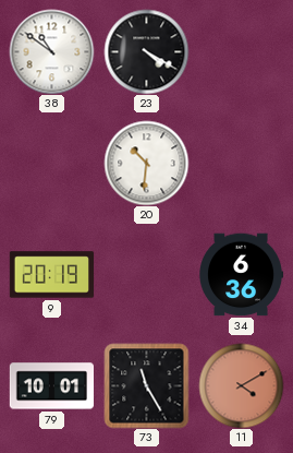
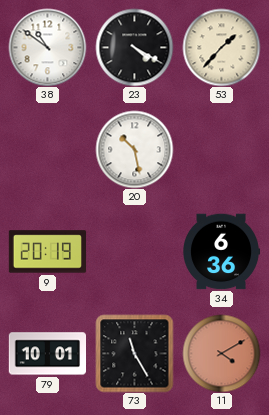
53: none -> 1:37 (221, 47)
20: 10:31 -> 10:28 (134, 149)
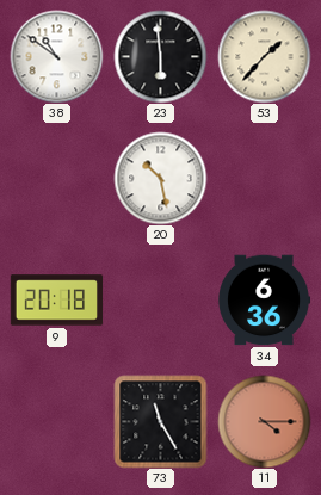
23: 4:20 -> 5:59 (160, 56)
9: 20:19 -> 20:18 (56, 301)
79: 10:01 -> none (47, 354)
11: 4:10 -> 4:15 (264, 421)
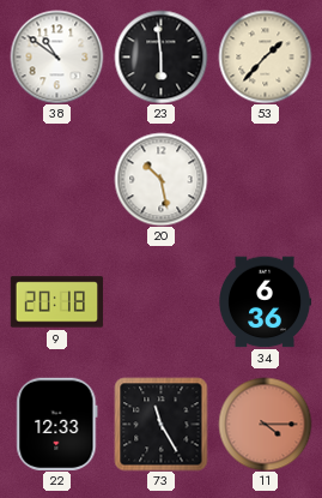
22: none -> 12:33 (57, 424)
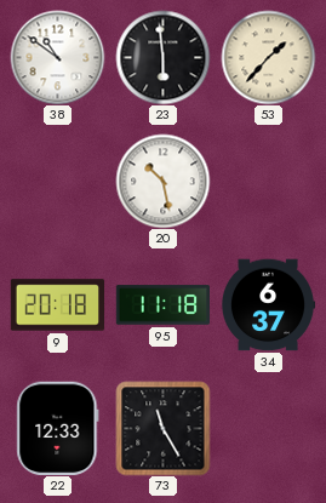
95: none -> 11:18 (162, 305)
34: 6:36 -> 6:37 (269, 305)
11: 4:15 -> none (265, 424)
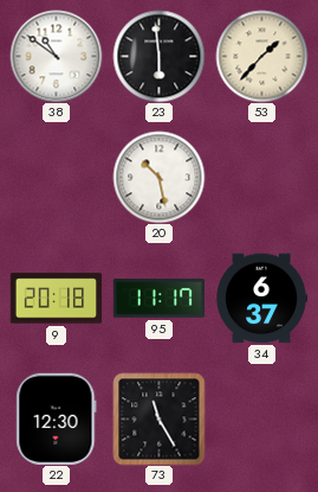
95: 11:18 -> 11:17 (158, 299)
22: 12:33 -> 12:30 (57, 418)
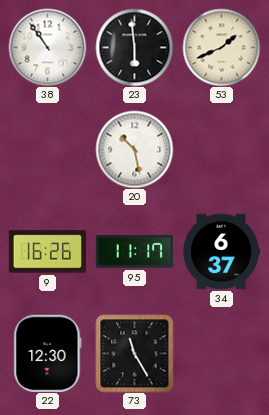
38: 10:51 -> 10:54 (47, 47)
53: 1:37 -> 1:41 (221, 47)
9: 20:18 -> 16:26 (47, 252)
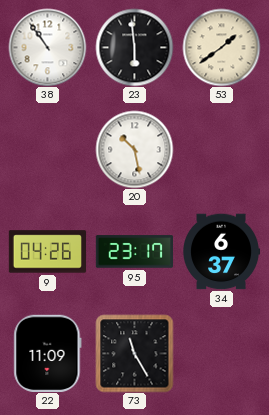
53: 1:41 -> 1:39 (221, 47)
9: 16:26 -> 04:26 (47, 252)
95: 11:17 -> 23:17 (134, 252)
22: 12:30 -> 11:09 (48, 353)
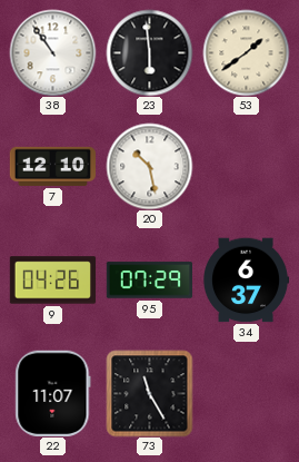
7: none -> 12:10 (52, 166)
95: 23:17 -> 07:29 (149, 281)
22: 11:09 -> 11:07 (53, 393)
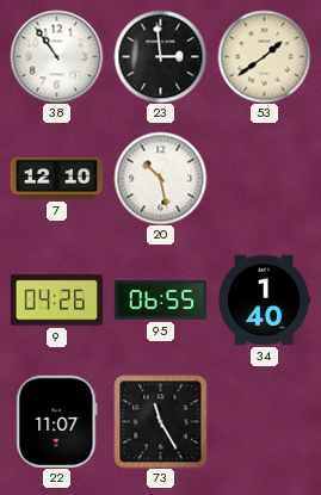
23: 5:59 -> 2:59 (160, 56)
95: 07:29 -> 06:55 (160, 301)
34: 6:37 -> 1:40 (265, 301)
